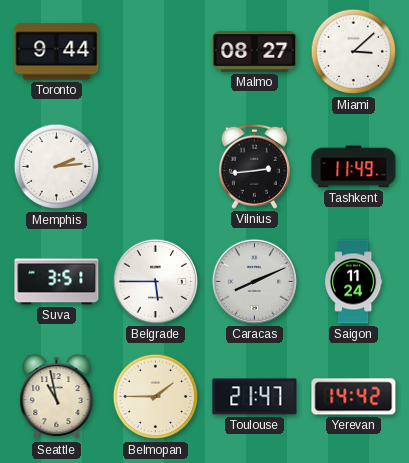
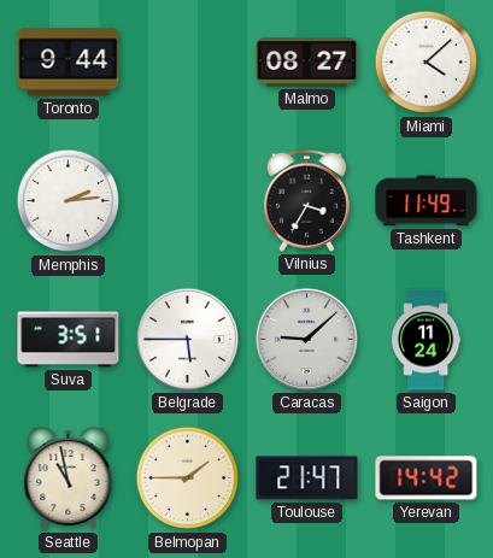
Miami: 3:08 -> 4:08 (427, 63)
Vilnius: 2:44 -> 3:35 (306, 200)
Caracas: 8:11 -> 9:08 (306, 339)
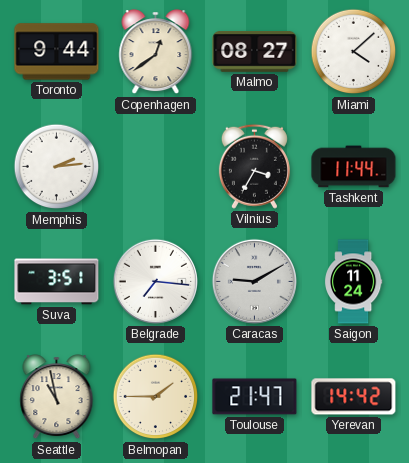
Copenhagen: none -> 12:39 (156, 52)
Tashkent: 11:49 -> 11:44 (354, 167)
Belgrade: 5:45 -> 7:16 (155, 281)
Caracas: 9:08 -> 9:10 (254, 281)
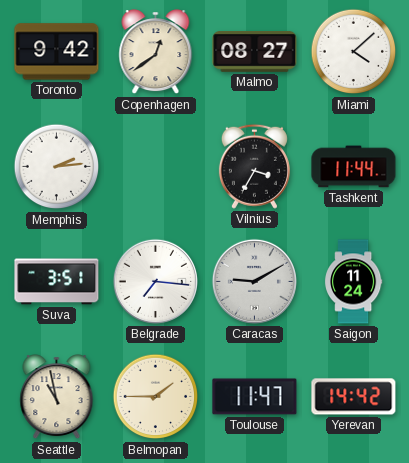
Toronto: 9:44 -> 9:42 (57, 52)
Toulouse: 21:47 -> 11:47 (255, 397)
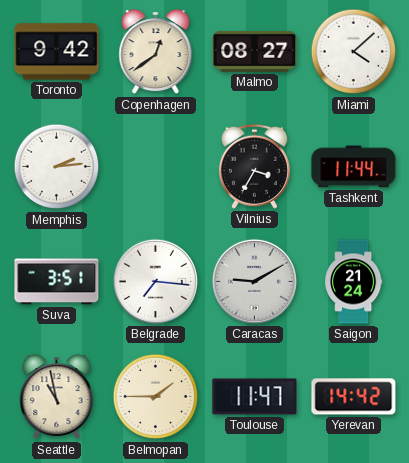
Saigon: 11:24 -> 21:24 (353, 282)
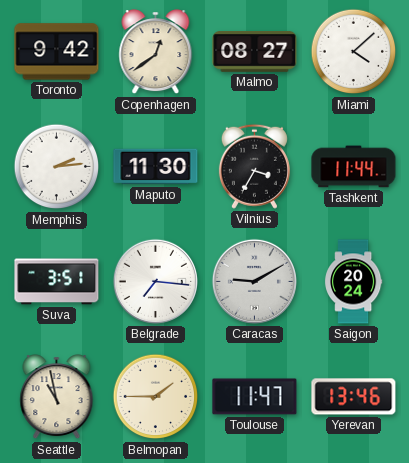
Maputo: none -> 11:30 (156, 167)
Saigon: 21:24 -> 20:24 (353, 282)
Yerevan: 14:42 -> 13:46 (354, 397)
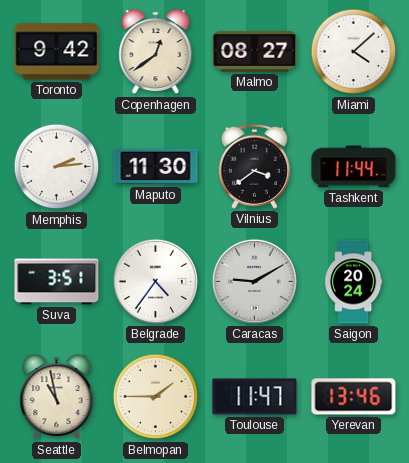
Vilnius: 3:35 -> 3:39 (254, 166)
Belgrade: 7:16 -> 4:36 (155, 281)
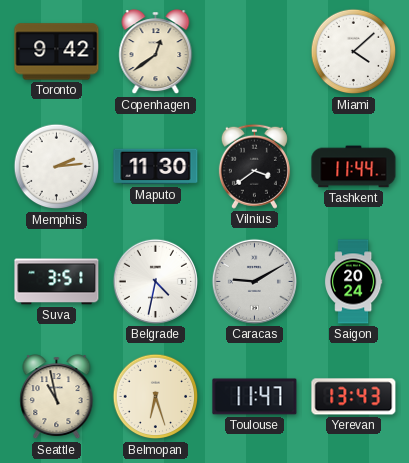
Malmo: 08:27 -> none (255, 52)
Belgrade: 4:36 -> 4:32 (155, 281)
Belmopan: 1:45 -> 6:27 (156, 397)
Yerevan: 13:46 -> 13:43 (354, 397)
